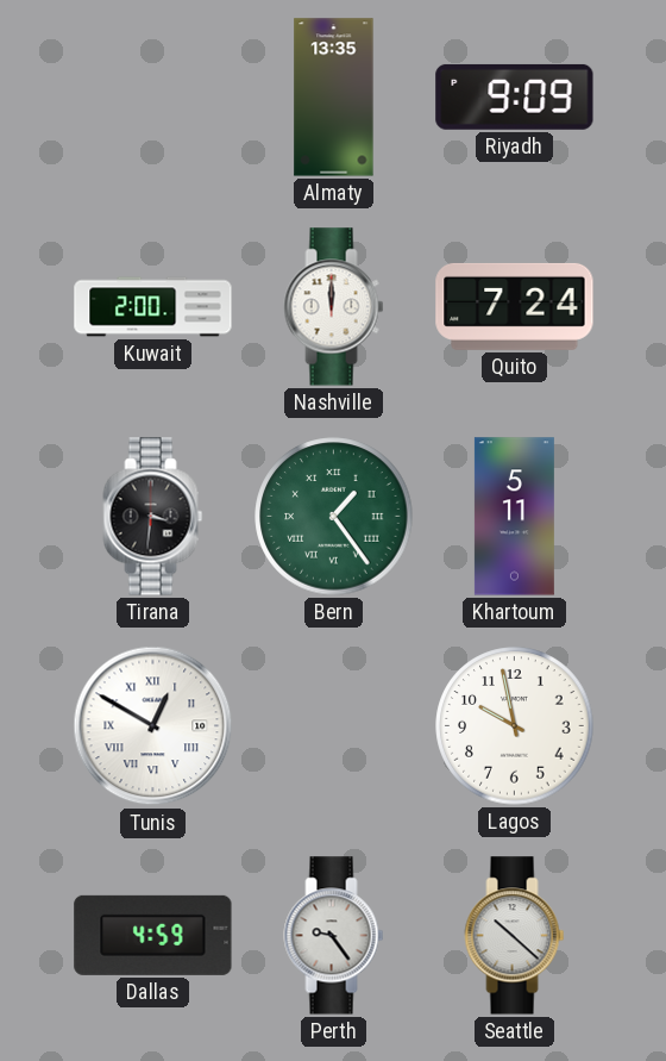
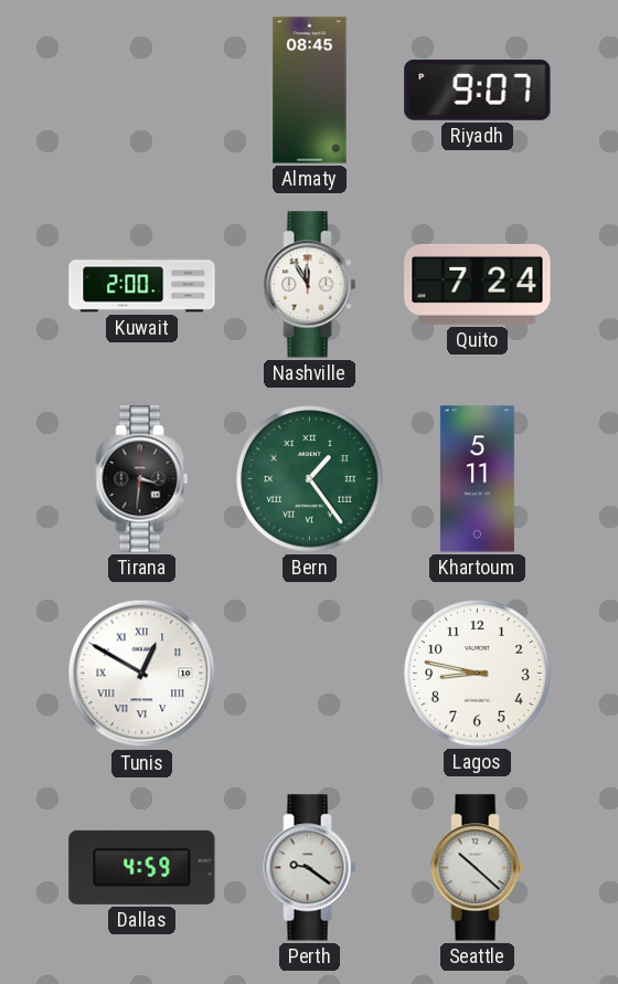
Almaty: 13:35 -> 08:45 (310, 91)
Riyadh: 9:09 -> 9:07 (478, 89)
Nashville: 12:00 -> 11:55 (310, 285)
Lagos: 9:58 -> 8:47 (478, 674)
Perth: 9:24 -> 9:21 (310, 868)
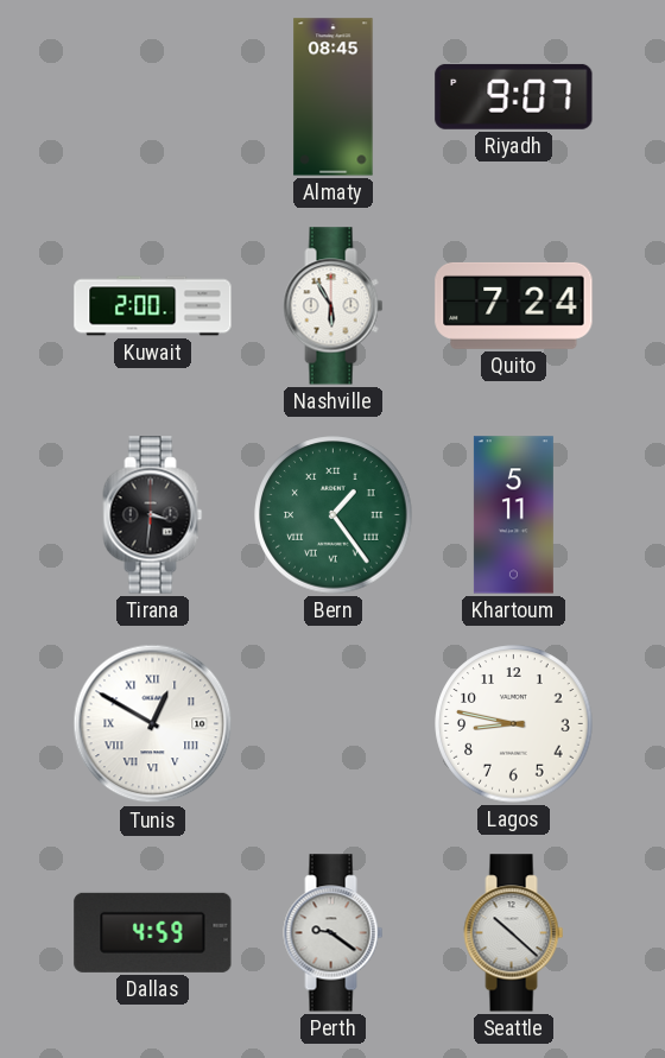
Nashville: 11:55 -> 5:55 (334, 306)
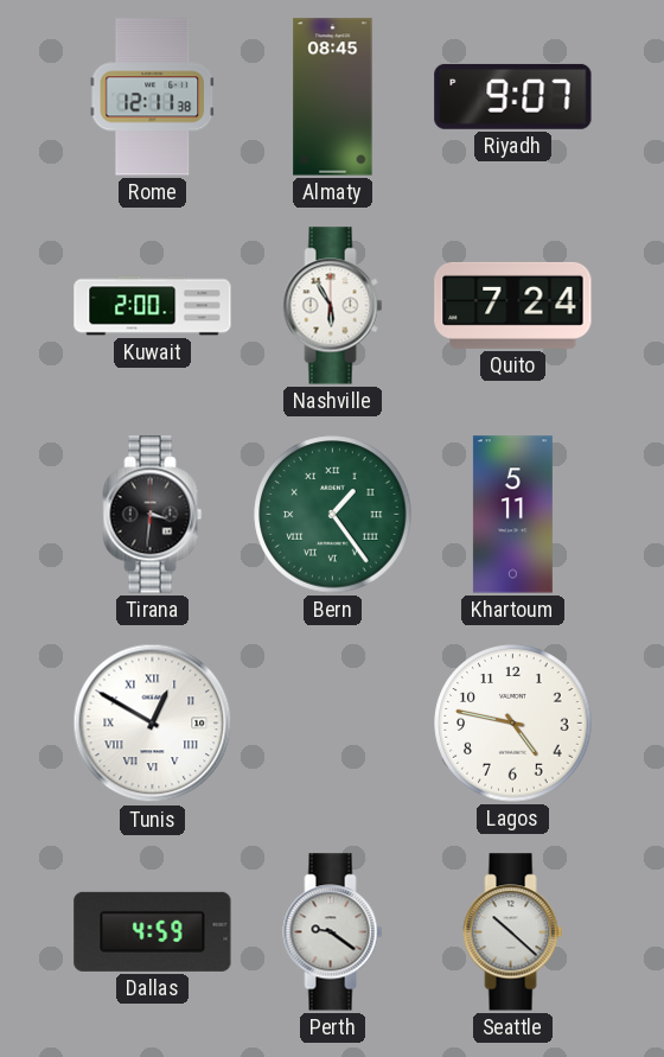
Rome: none -> 12:11 (153, 97)
Lagos: 8:47 -> 4:47 (513, 724)
